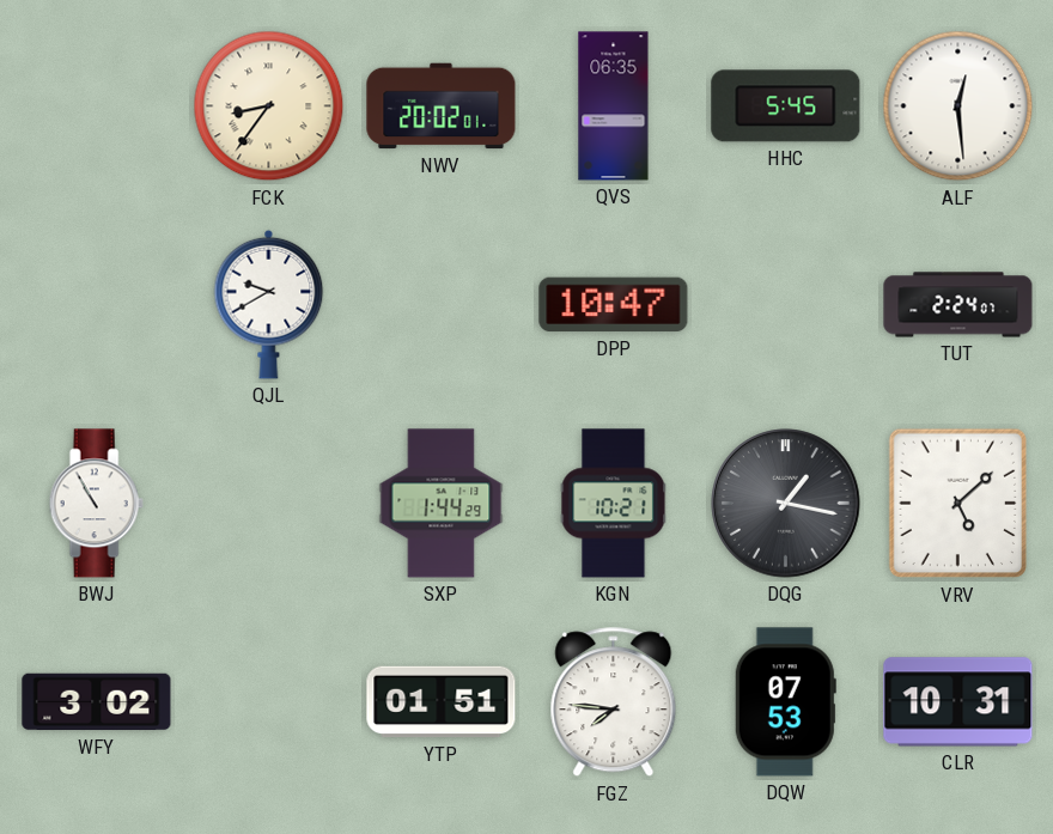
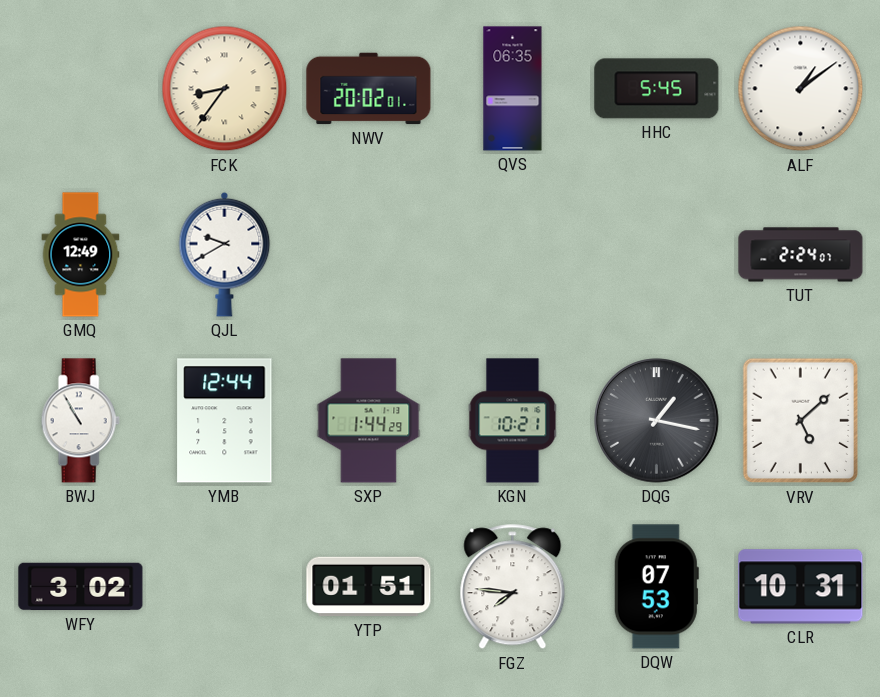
ALF: 12:29 -> 1:09 (801, 89)
GMQ: none -> 12:49 (81, 255)
DPP: 10:47 -> none (614, 305)
YMB: none -> 12:44 (225, 421)
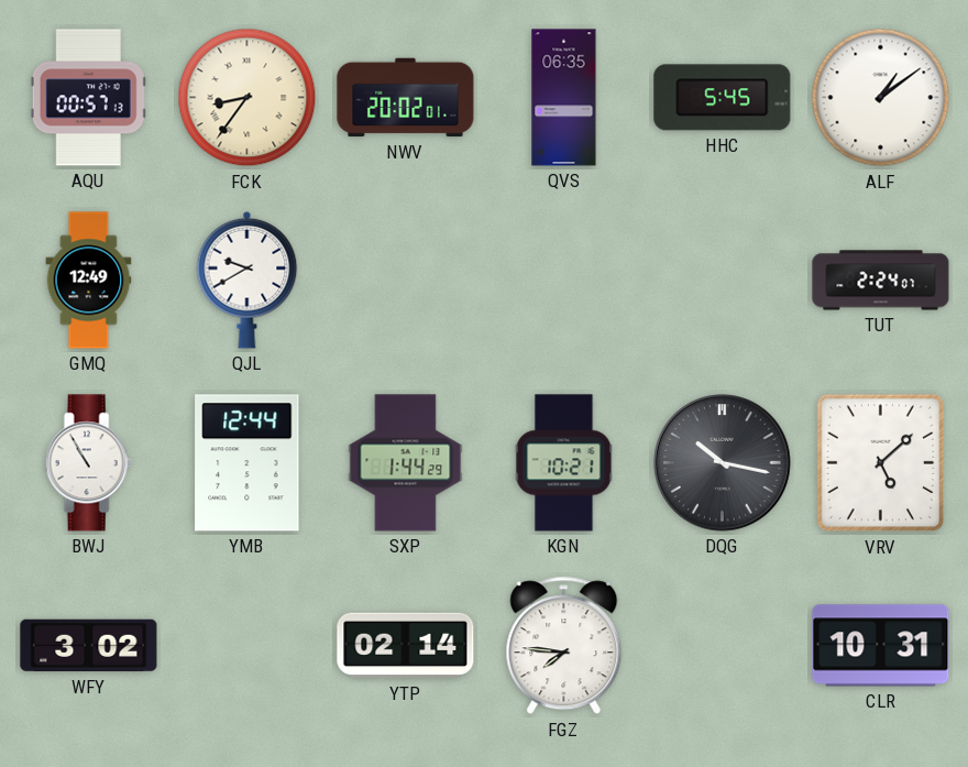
AQU: none -> 00:57 (88, 98)
DQG: 1:17 -> 10:17 (723, 463)
YTP: 01:51 -> 02:14 (406, 646)
DQW: 07:53 -> none (656, 587)
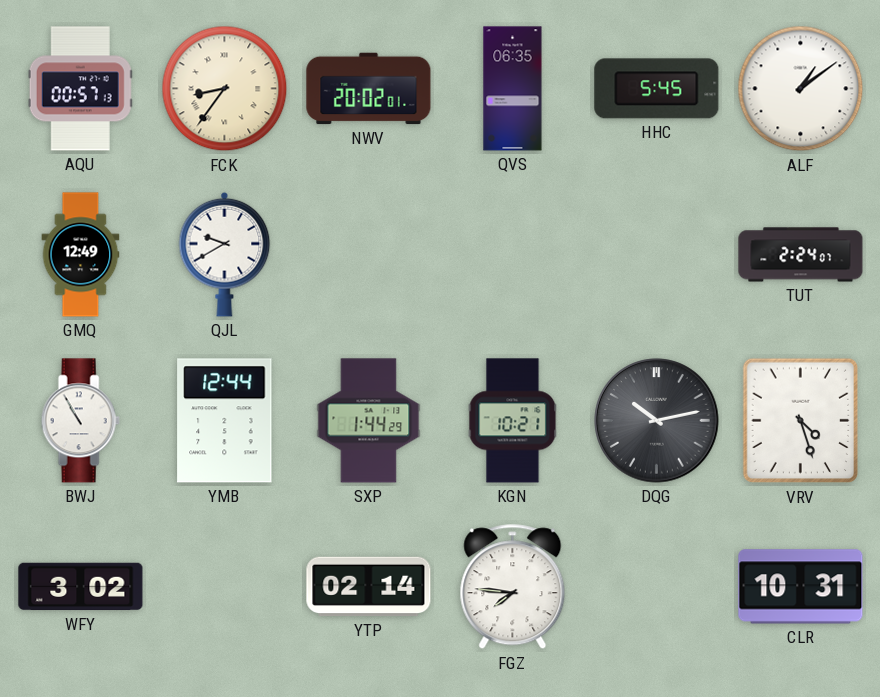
DQG: 10:17 -> 10:13 (657, 421)
VRV: 5:08 -> 4:27 (801, 421)
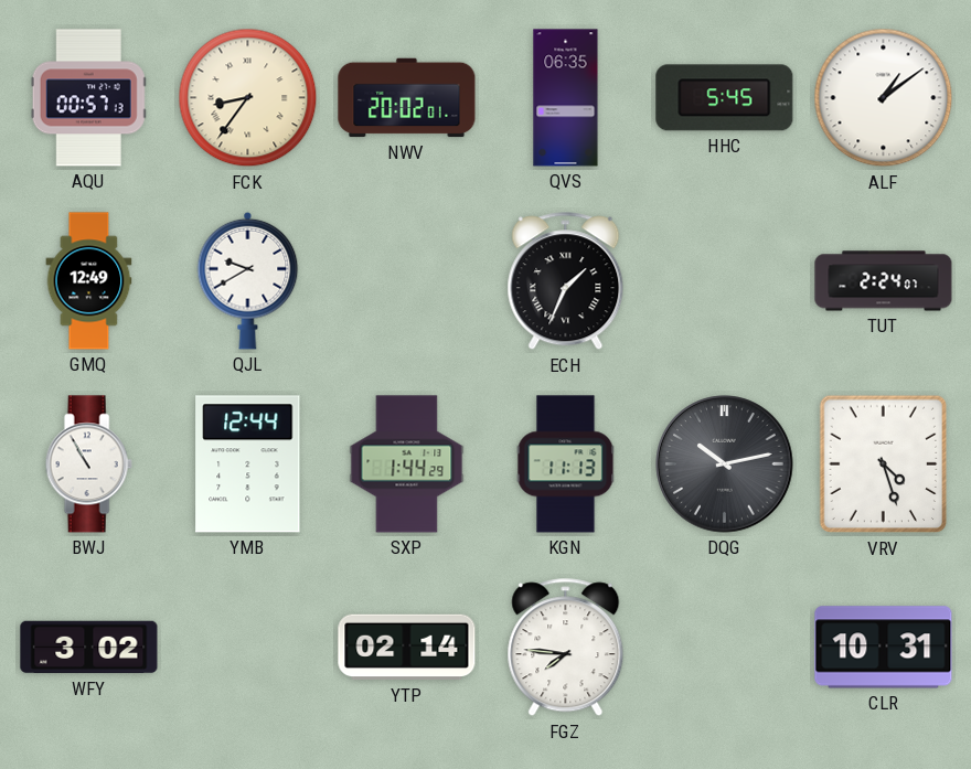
ECH: none -> 1:34 (566, 281)
KGN: 10:21 -> 11:13 (566, 464)
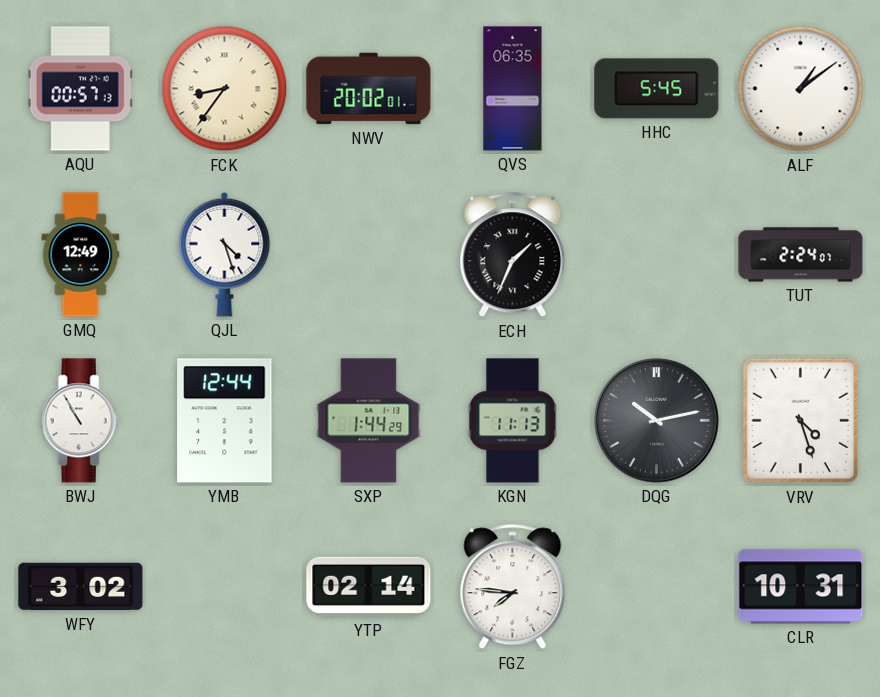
QJL: 9:40 -> 4:27 (225, 254)
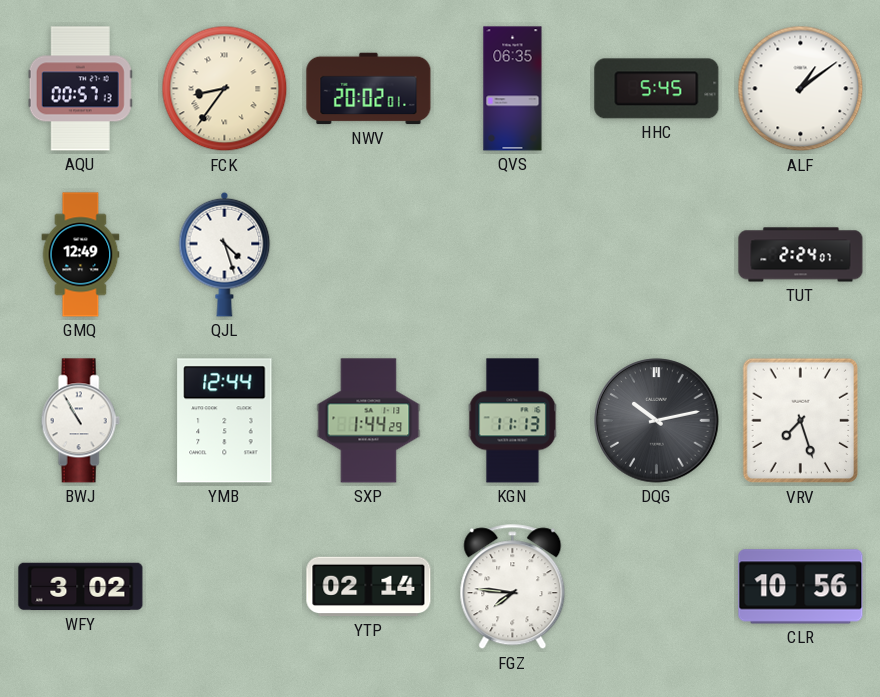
ECH: 1:34 -> none (513, 255)
VRV: 4:27 -> 7:27 (801, 421)
CLR: 10:31 -> 10:56 (801, 587)
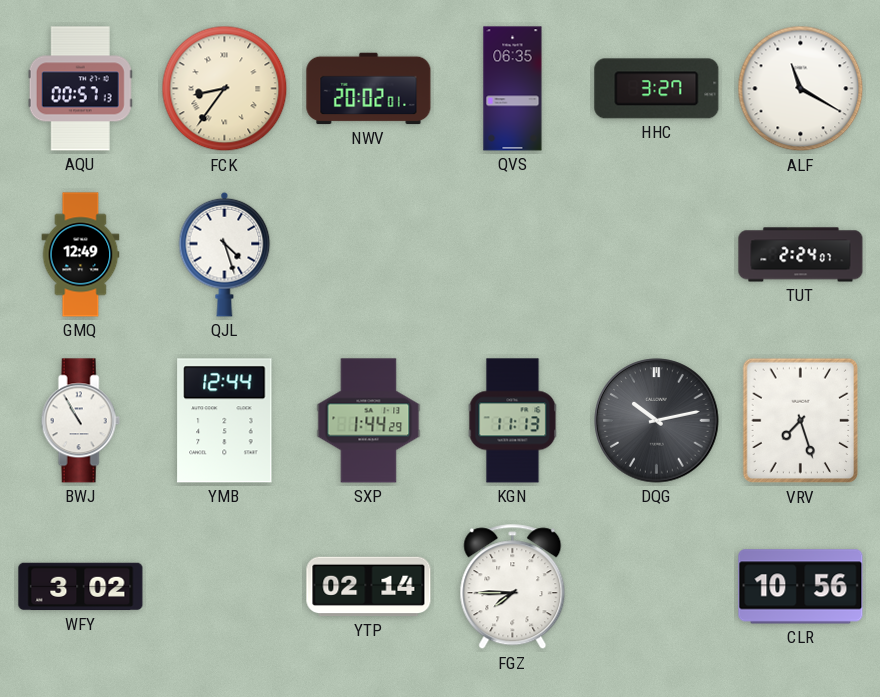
HHC: 5:45 -> 3:27 (657, 89)
ALF: 1:09 -> 11:20 (801, 89)
FGZ: 7:46 -> 7:45 (513, 587)
